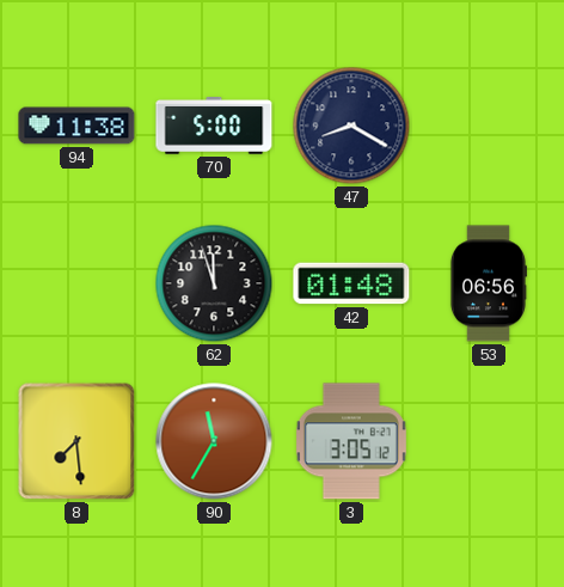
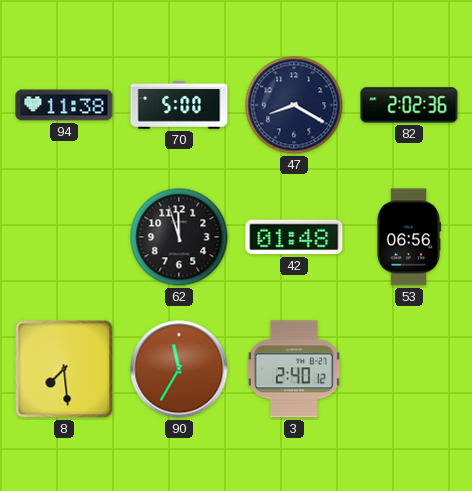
82: none -> 2:02 (409, 105)
3: 3:05 -> 2:40 (294, 369)
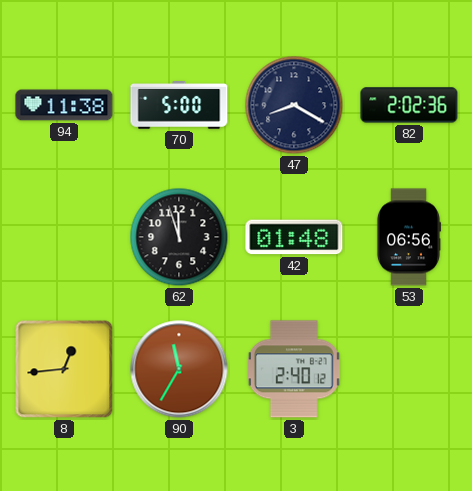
8: 7:29 -> 12:44 (64, 369)
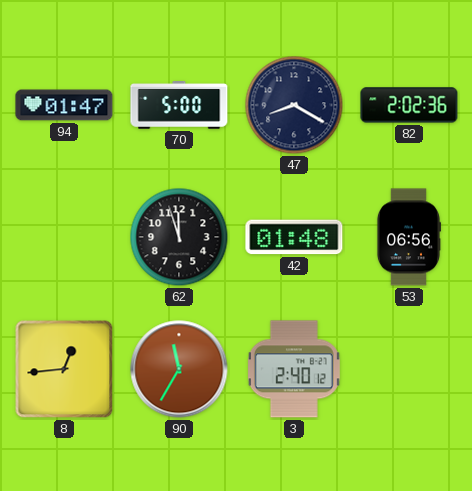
94: 11:38 -> 01:47 (64, 105)
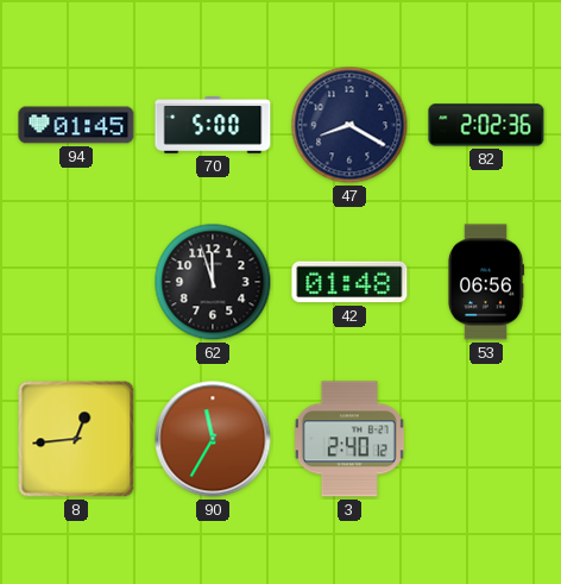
94: 01:47 -> 01:45 (76, 125)
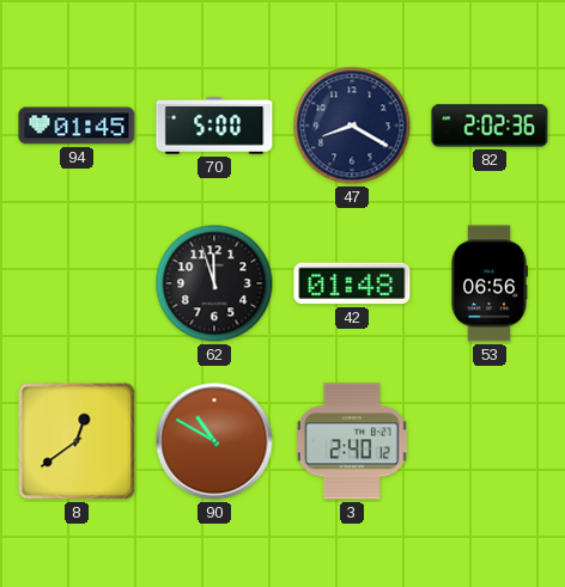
8: 12:44 -> 12:39 (77, 441)
90: 11:35 -> 10:50 (214, 441)
